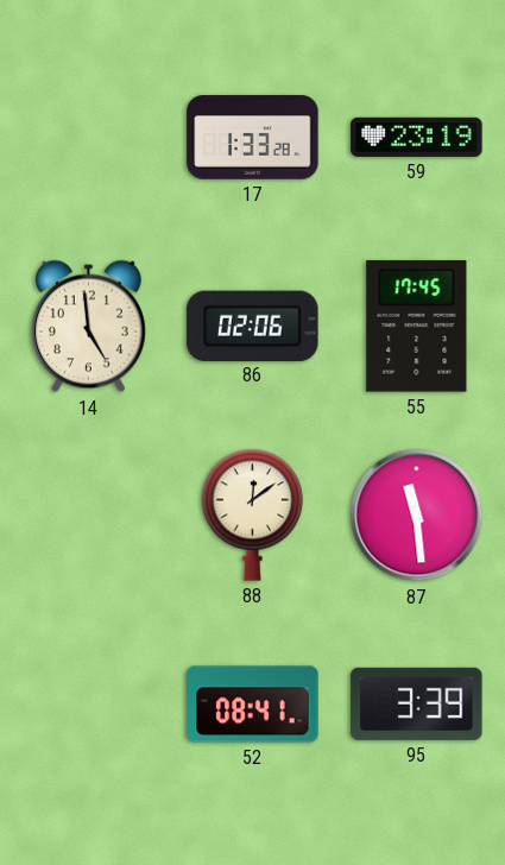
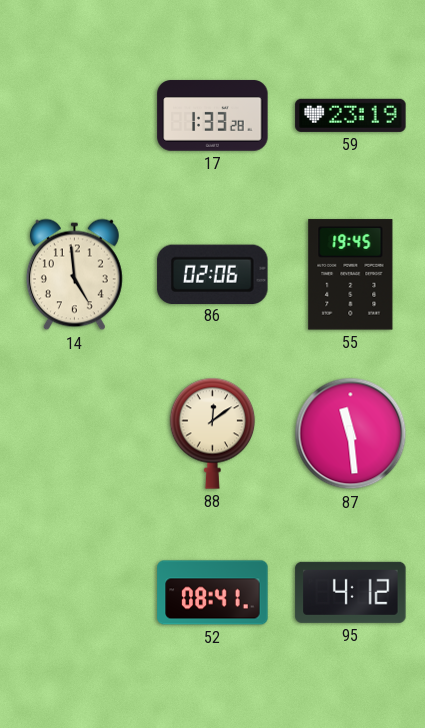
55: 17:45 -> 19:45 (351, 275)
95: 3:39 -> 4:12 (351, 592)
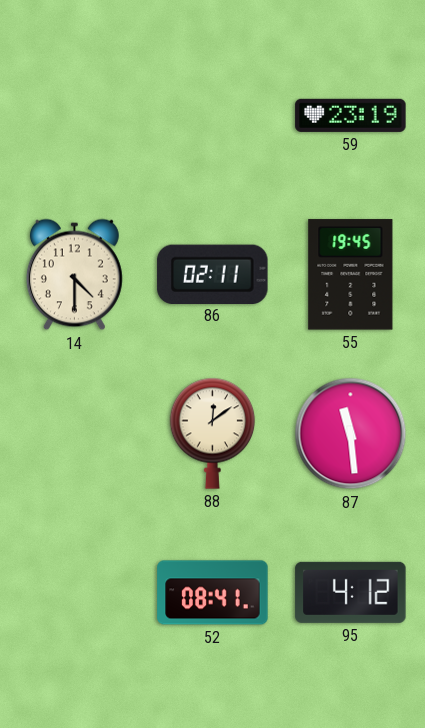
17: 1:33 -> none (213, 116)
14: 4:59 -> 4:30 (74, 275)
86: 02:06 -> 02:11 (213, 274)
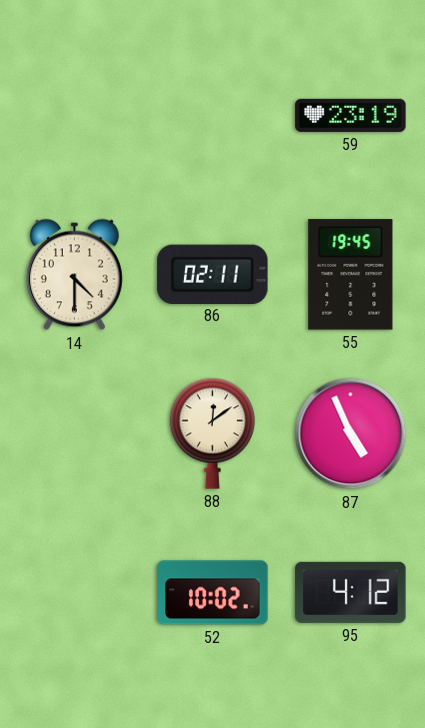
87: 11:29 -> 4:56 (351, 434)
52: 08:41 -> 10:02 (213, 593)
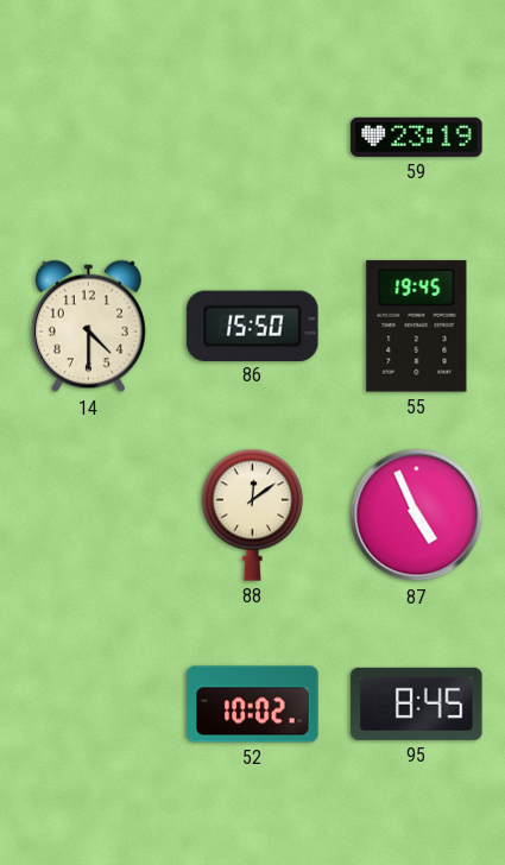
86: 02:11 -> 15:50 (253, 326)
95: 4:12 -> 8:45 (417, 703)
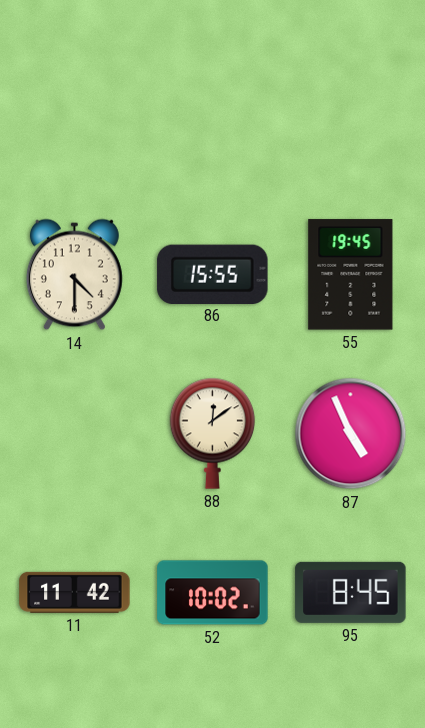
59: 23:19 -> none (417, 137)
86: 15:50 -> 15:55 (213, 274)
11: none -> 11:42 (75, 592)
